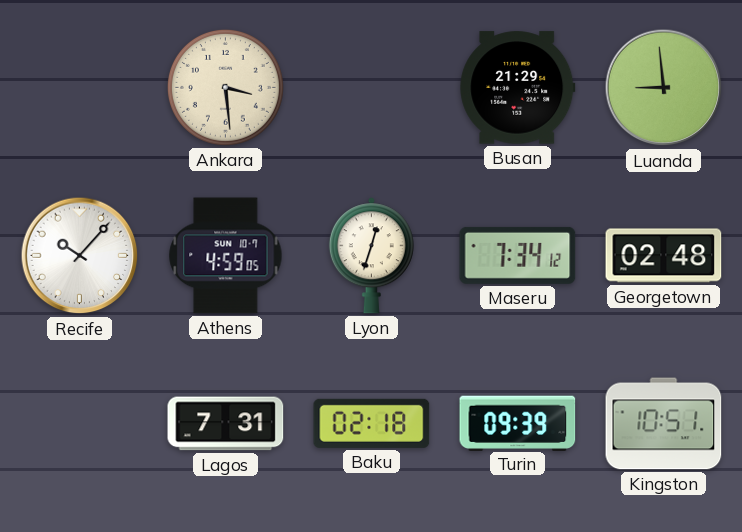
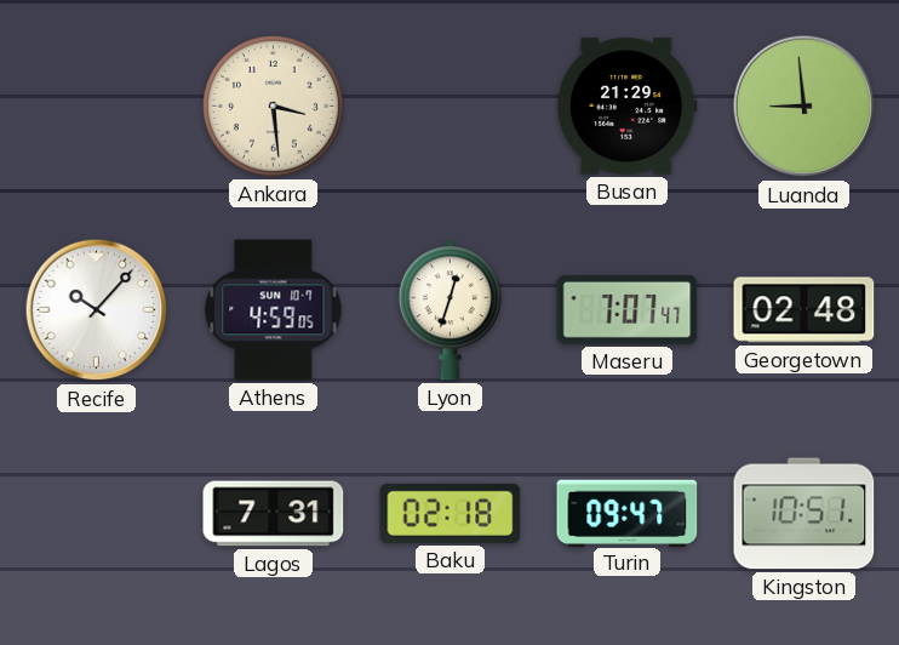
Maseru: 7:34 -> 7:07 (628, 309)
Turin: 09:39 -> 09:47 (628, 513)
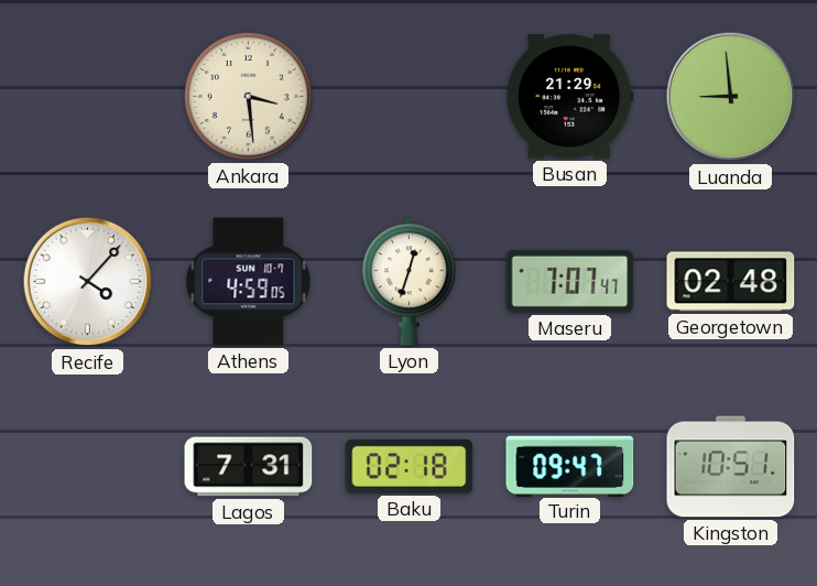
Recife: 10:07 -> 4:07 (88, 282)
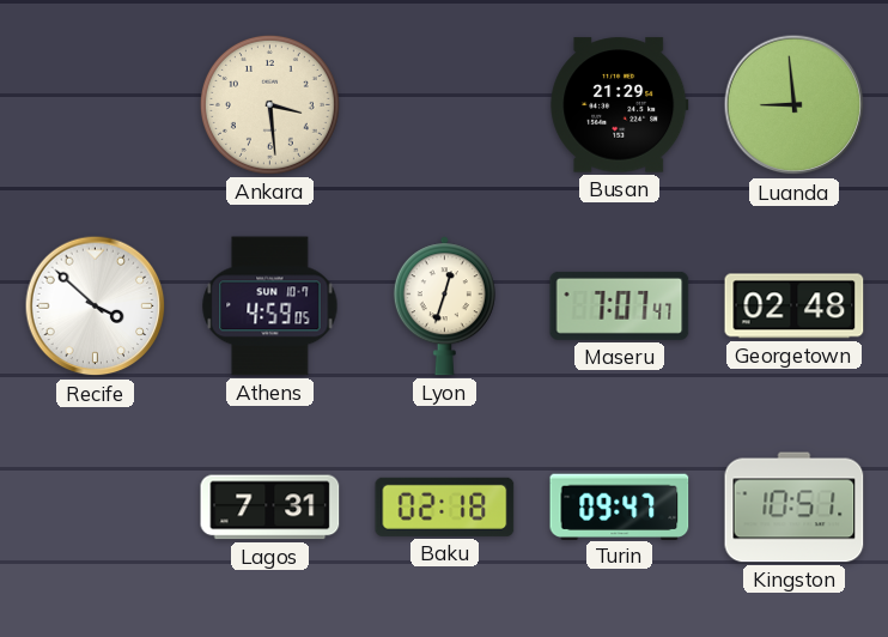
Recife: 4:07 -> 3:52 (96, 307)
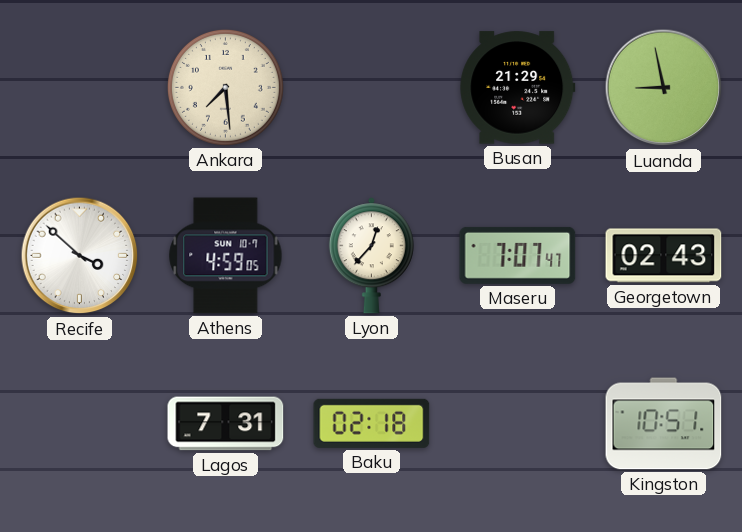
Ankara: 3:29 -> 7:29 (225, 87)
Luanda: 8:59 -> 8:58 (664, 88)
Lyon: 12:33 -> 12:37 (371, 256)
Georgetown: 02:48 -> 02:43 (664, 256)
Turin: 09:47 -> none (620, 506)
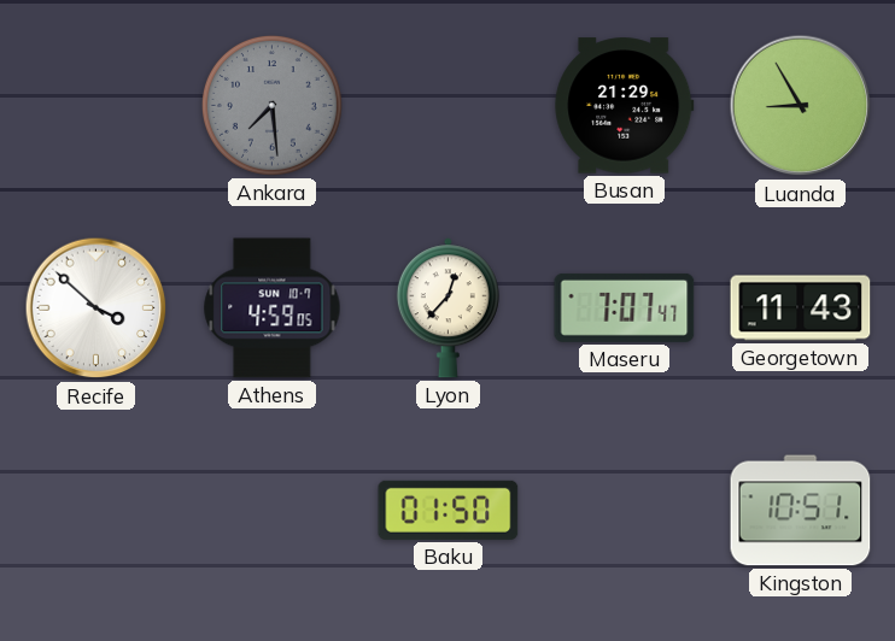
Ankara dial: cream -> grey (271, 105)
Luanda: 8:58 -> 8:55 (801, 106)
Georgetown: 02:43 -> 11:43 (801, 308)
Lagos: 7:31 -> none (226, 424)
Baku: 02:18 -> 01:50 (449, 510)
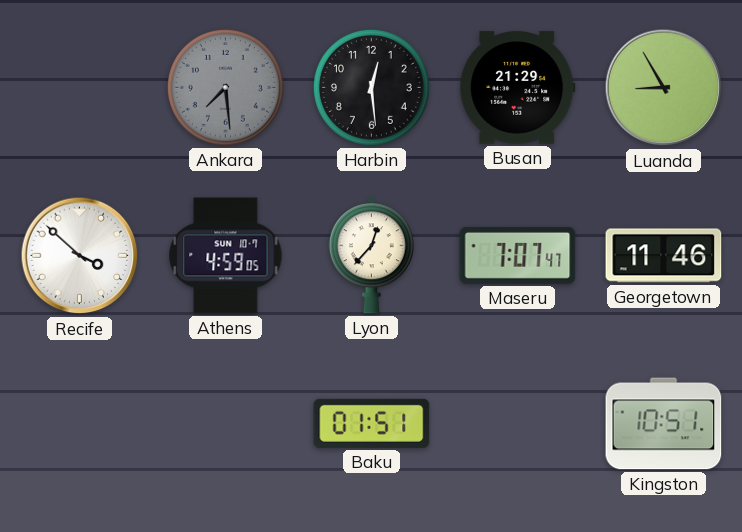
Harbin: none -> 12:29 (371, 87)
Georgetown: 11:43 -> 11:46 (664, 256)
Baku: 01:50 -> 01:51 (372, 423)
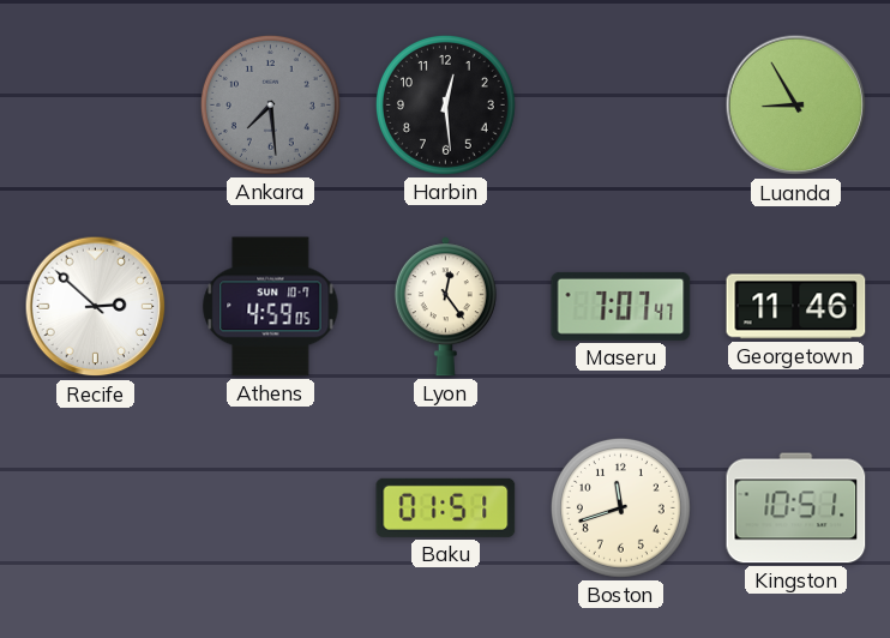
Busan: 21:29 -> none (518, 88)
Recife: 3:52 -> 2:52 (96, 307)
Lyon: 12:37 -> 12:24 (445, 307)
Boston: none -> 11:42 (620, 507)
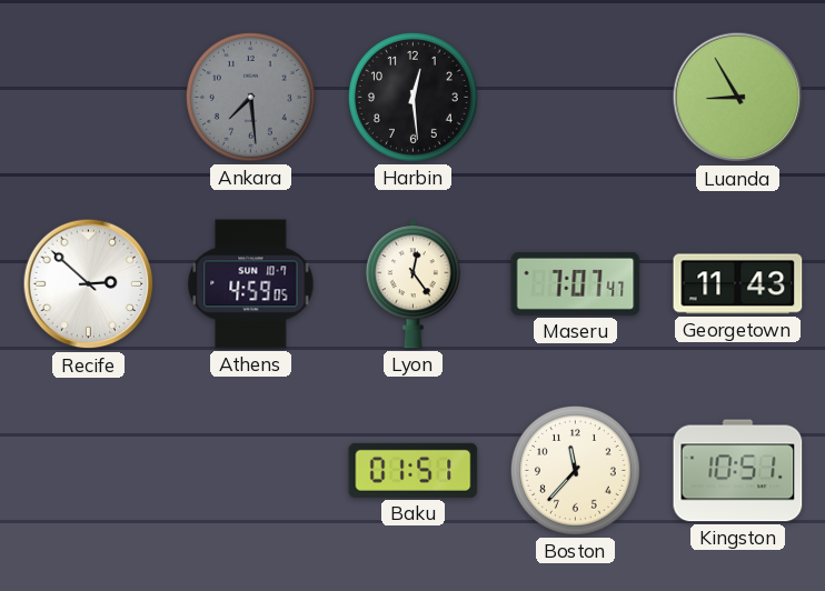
Georgetown: 11:46 -> 11:43 (738, 284)
Boston: 11:42 -> 11:37 (575, 470)
